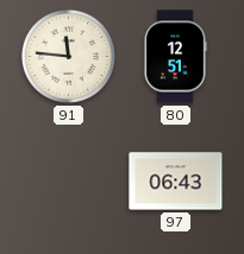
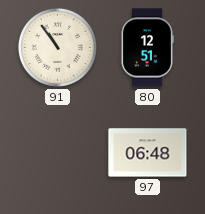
91: 11:46 -> 10:54 (57, 47)
97: 06:43 -> 06:48 (148, 153)
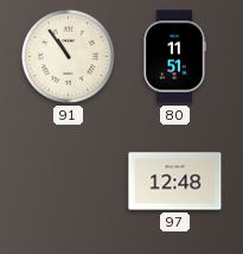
80: 12:51 -> 11:51 (174, 57)
97: 06:48 -> 12:48 (175, 182)
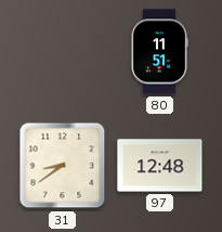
91: 10:54 -> none (68, 56)
31: none -> 8:39 (63, 166)
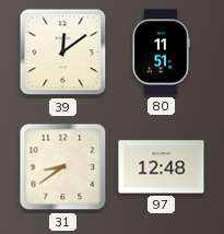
39: none -> 12:09 (63, 52)
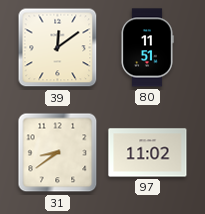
97: 12:48 -> 11:02 (148, 153)
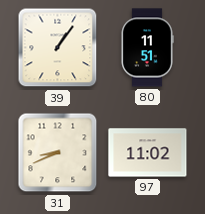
39: 12:09 -> 1:06 (58, 48)
31: 8:39 -> 8:41 (58, 153)
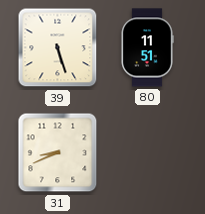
39: 1:06 -> 5:27 (58, 48)
97: 11:02 -> none (148, 153)
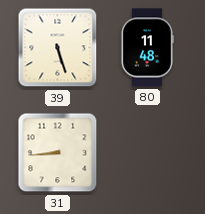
80: 11:51 -> 11:48 (147, 48)
31: 8:41 -> 8:44 (58, 153)
